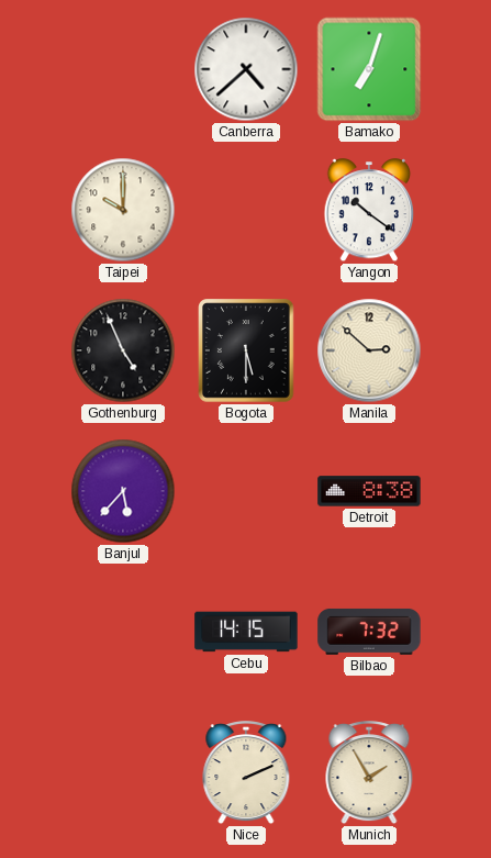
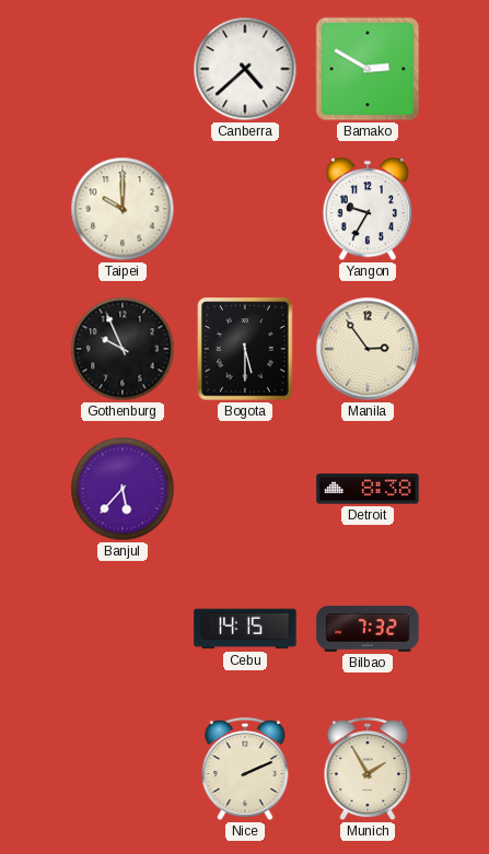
Bamako: 7:03 -> 2:50 (368, 69)
Yangon: 10:21 -> 9:35 (368, 210)
Gothenburg: 4:56 -> 9:56 (123, 349)
Manila: 2:52 -> 2:54 (368, 349)
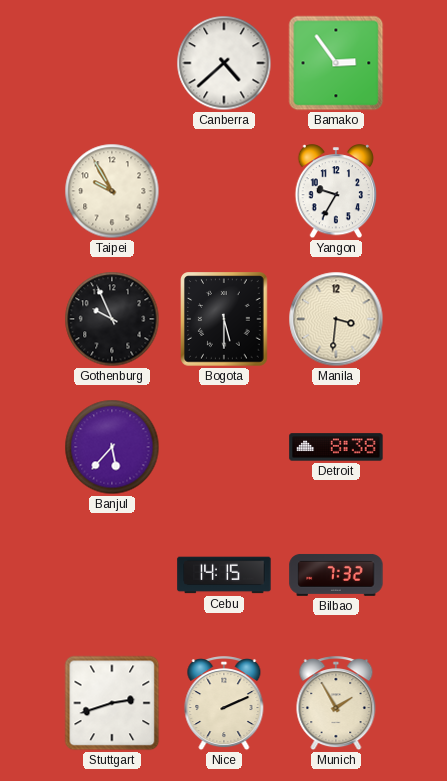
Bamako: 2:50 -> 2:54 (336, 63)
Taipei: 10:00 -> 9:55 (112, 191)
Manila: 2:54 -> 3:31 (336, 319)
Stuttgart: none -> 2:42 (112, 703)
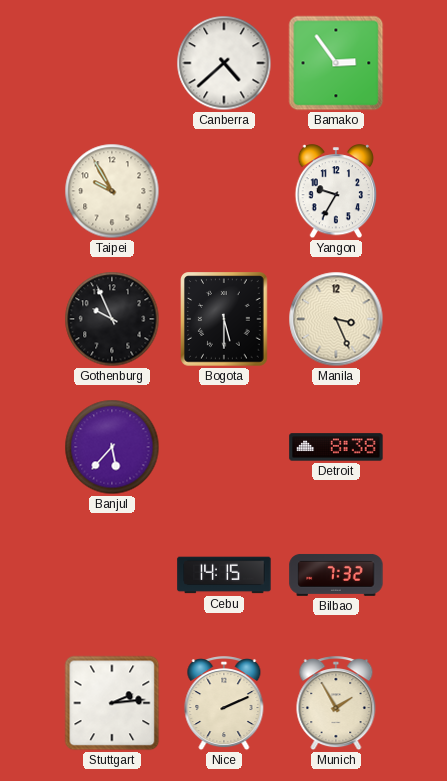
Manila: 3:31 -> 3:26 (336, 319)
Stuttgart: 2:42 -> 2:14 (112, 703)
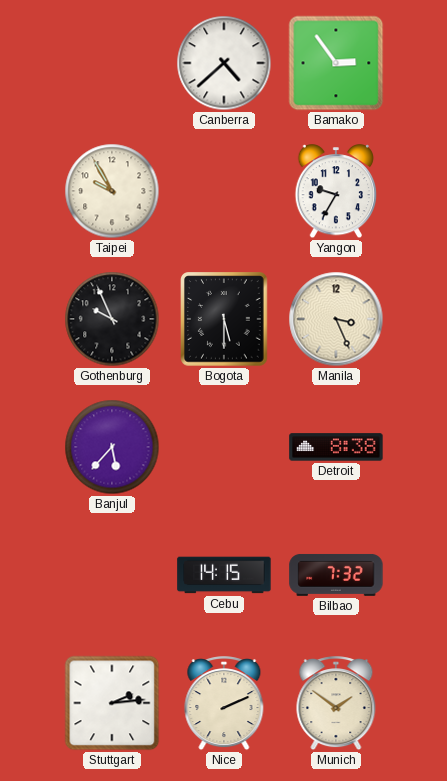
Munich: 1:55 -> 1:51 (336, 704)
